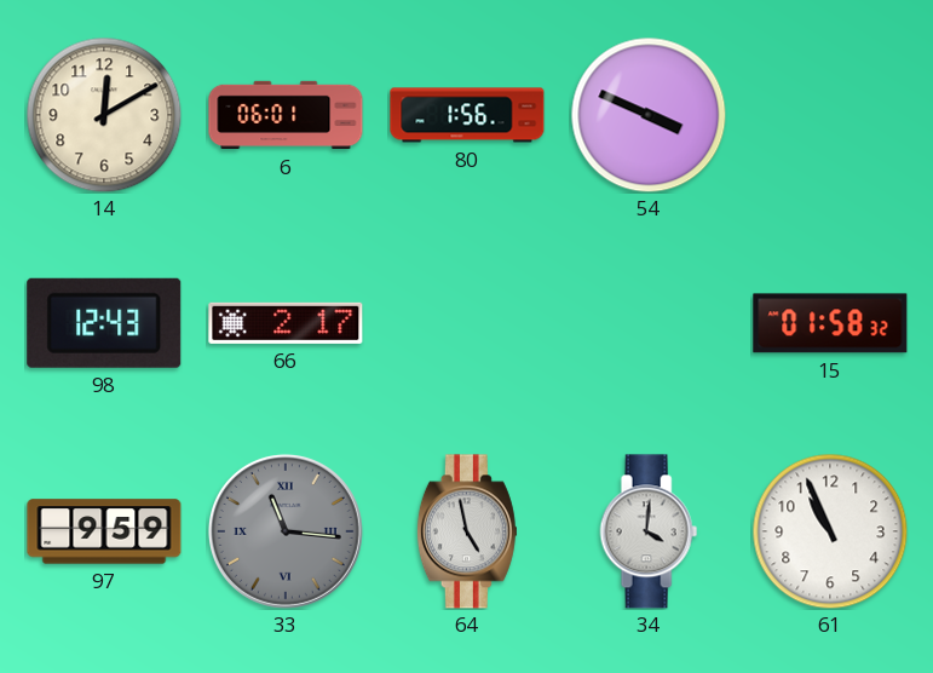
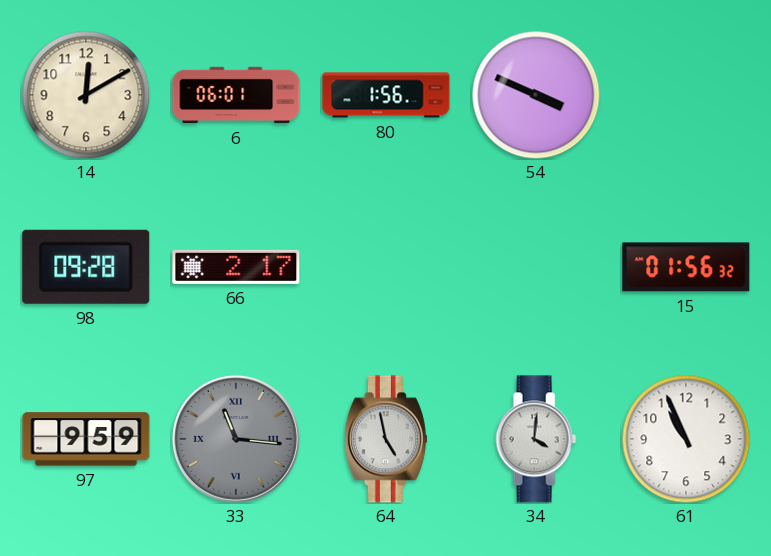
98: 12:43 -> 09:28 (86, 267)
15: 01:58 -> 01:56 (686, 267)
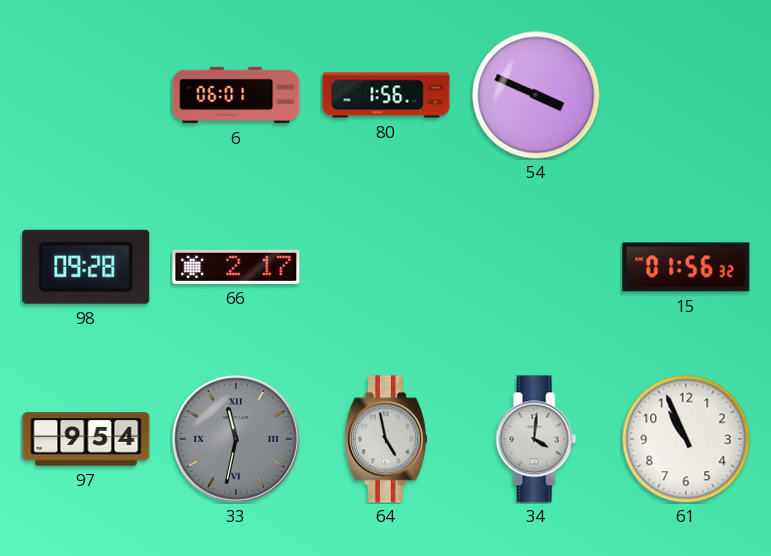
14: 12:10 -> none (86, 95)
97: 9:59 -> 9:54 (86, 439)
33: 11:16 -> 11:32 (236, 439)
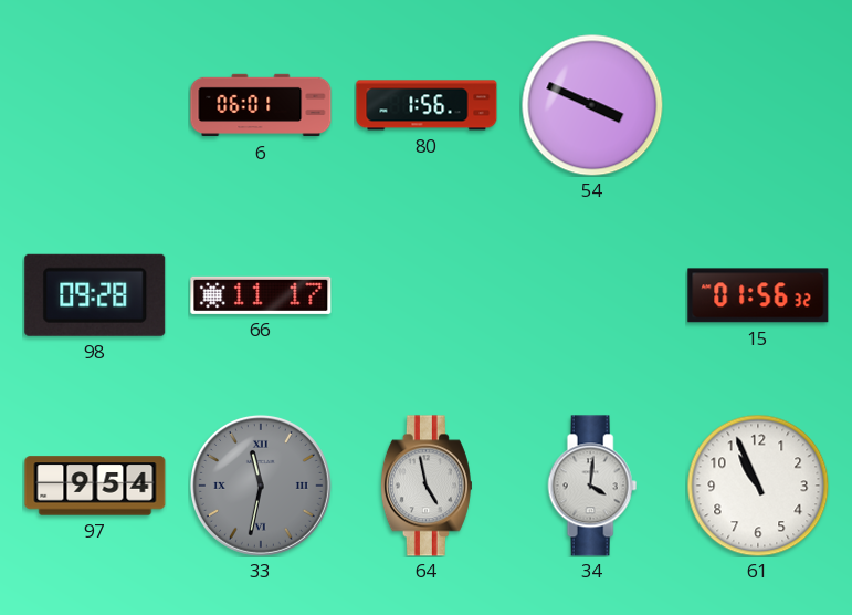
66: 2:17 -> 11:17 (261, 295)
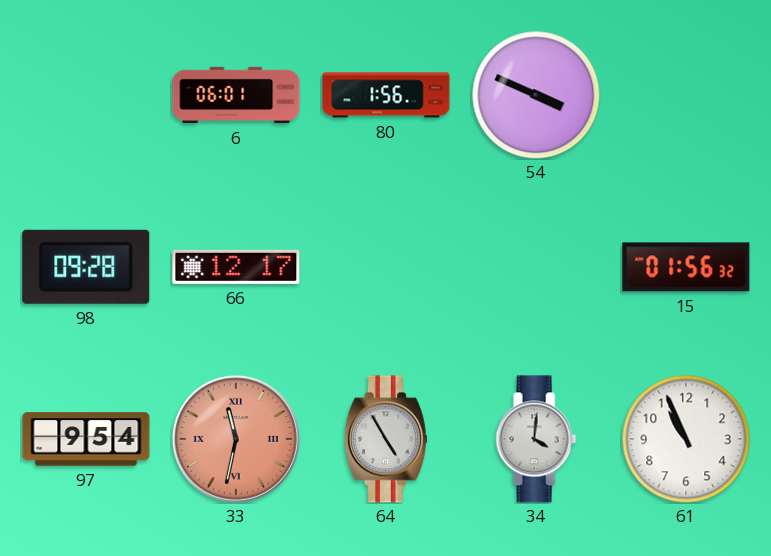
66: 11:17 -> 12:17 (236, 267)
33 dial: grey -> salmon (236, 439)
64: 4:58 -> 4:55 (386, 439)
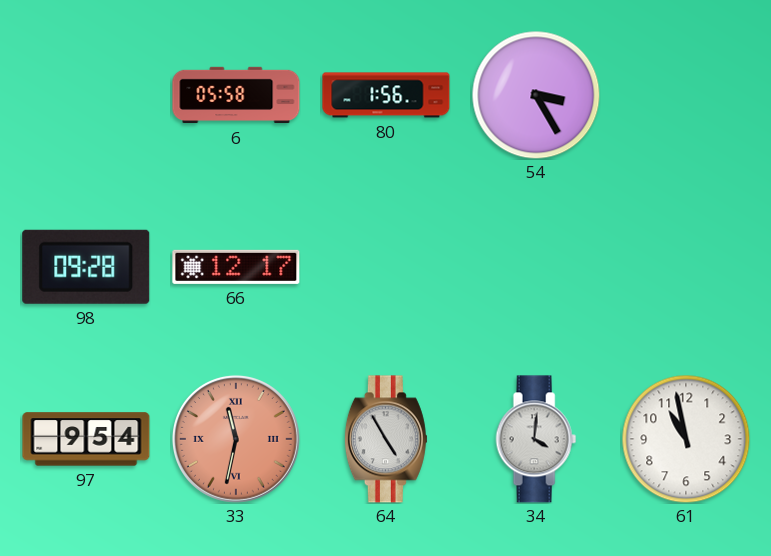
6: 06:01 -> 05:58 (236, 95)
54: 3:49 -> 3:25 (536, 95)
15: 01:56 -> none (686, 267)
61: 10:56 -> 10:58 (686, 439)
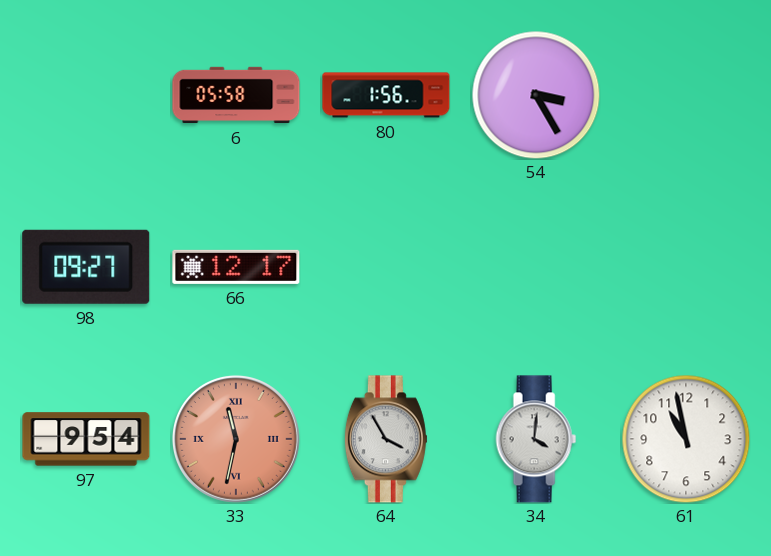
98: 09:28 -> 09:27 (86, 267)
64: 4:55 -> 3:55 (386, 439)
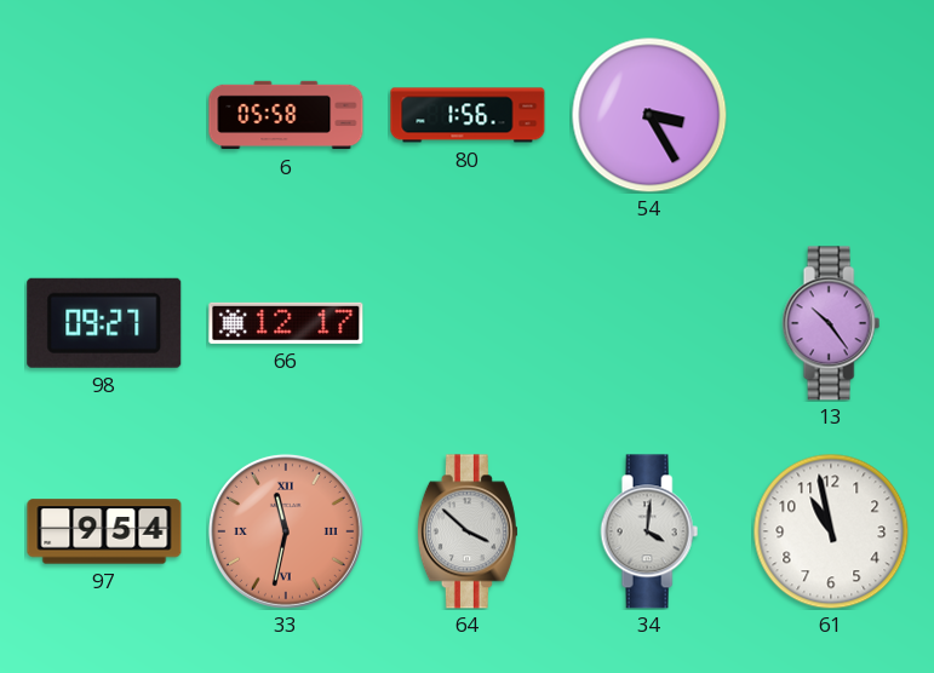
13: none -> 10:24 (831, 323)
64: 3:55 -> 3:52 (468, 531)
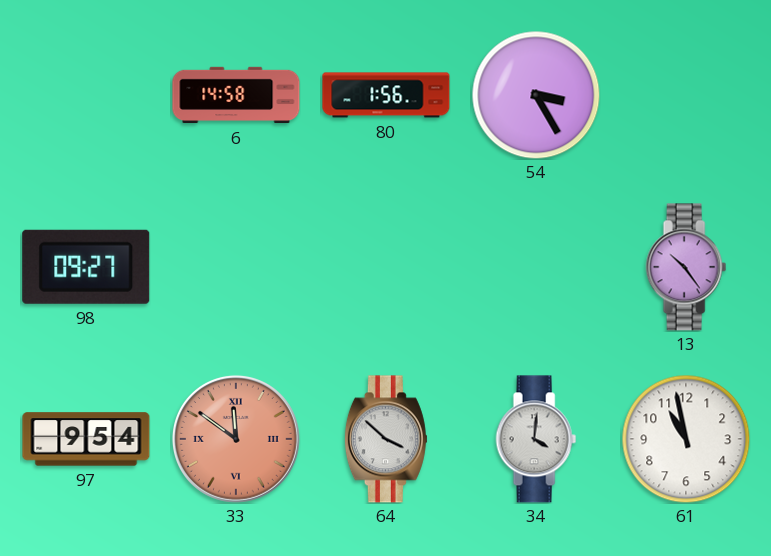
6: 05:58 -> 14:58 (236, 95)
66: 12:17 -> none (286, 323)
33: 11:32 -> 11:51 (236, 439)
